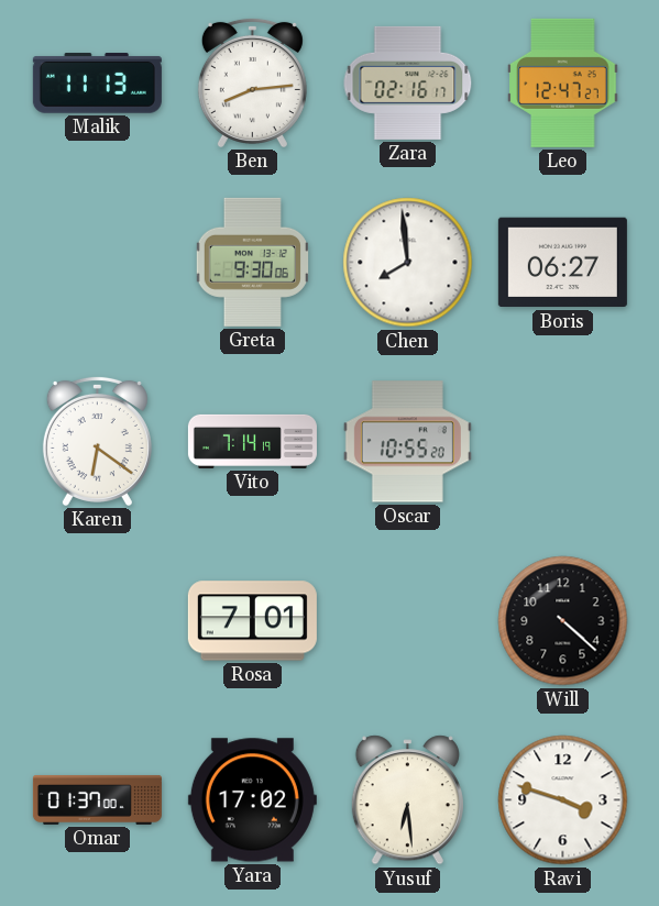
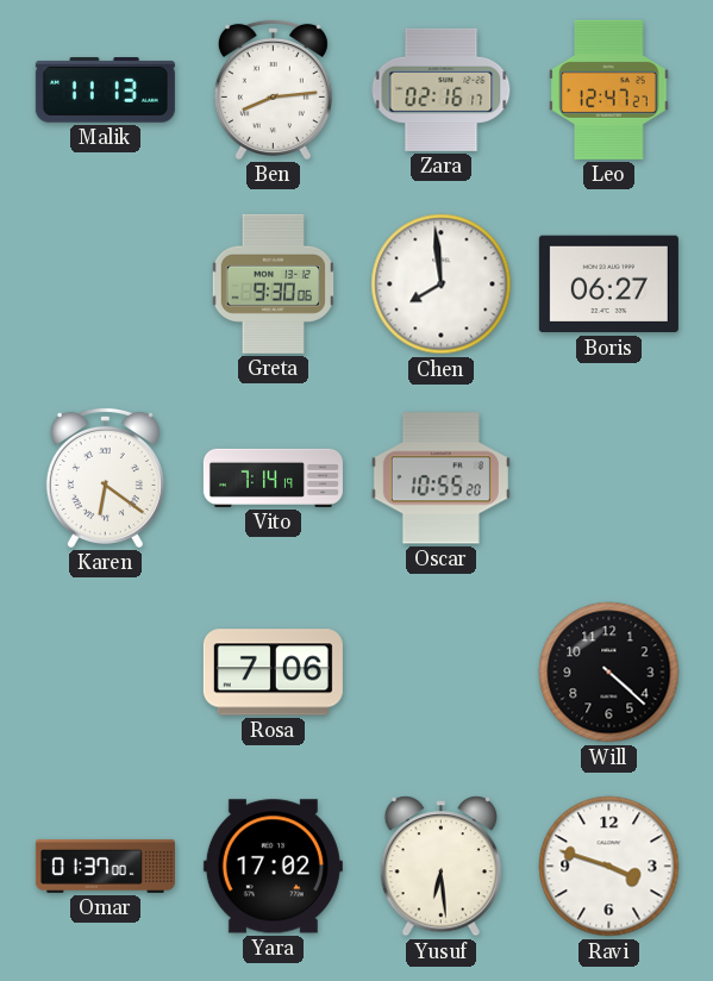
Rosa: 7:01 -> 7:06 (273, 673)
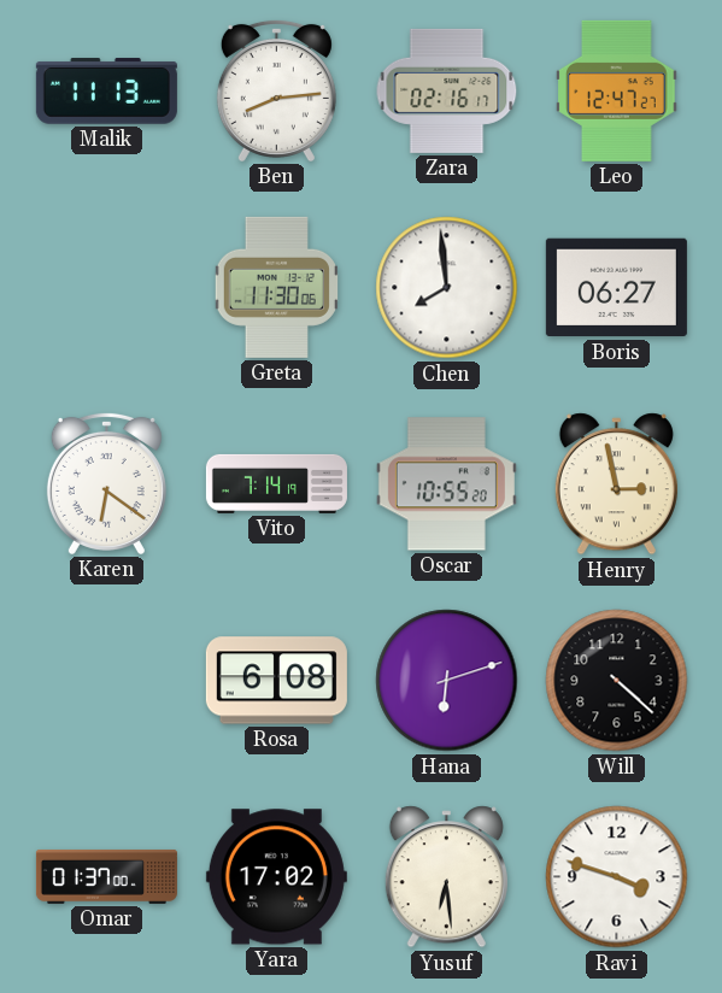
Greta: 9:30 -> 11:30 (276, 287)
Henry: none -> 2:58 (616, 484)
Rosa: 7:06 -> 6:08 (276, 681)
Hana: none -> 6:12 (447, 681)
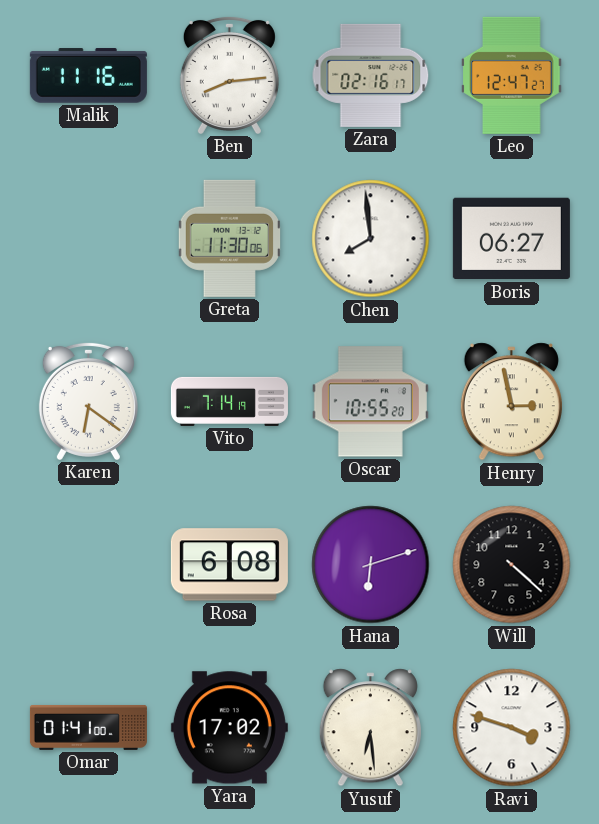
Malik: 11:13 -> 11:16 (88, 76)
Omar: 01:37 -> 01:41 (88, 727)
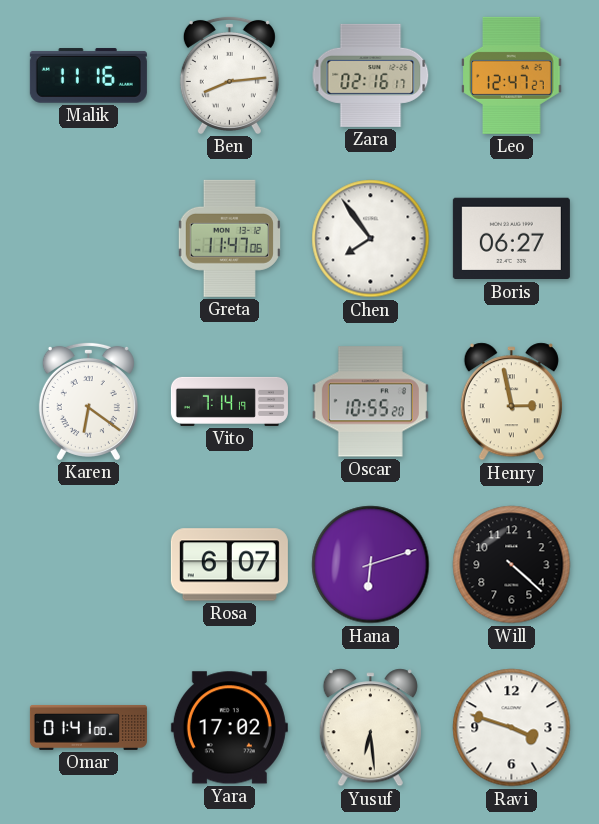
Greta: 11:30 -> 11:47 (229, 238)
Chen: 7:59 -> 7:54 (371, 239)
Rosa: 6:08 -> 6:07 (229, 565)
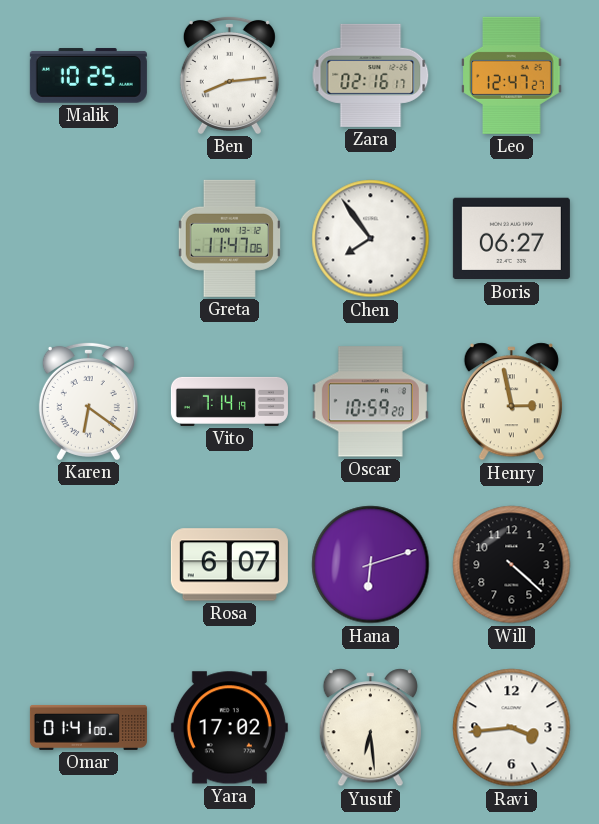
Malik: 11:16 -> 10:25 (88, 76)
Oscar: 10:55 -> 10:59 (370, 402)
Ravi: 3:48 -> 3:44 (512, 728)
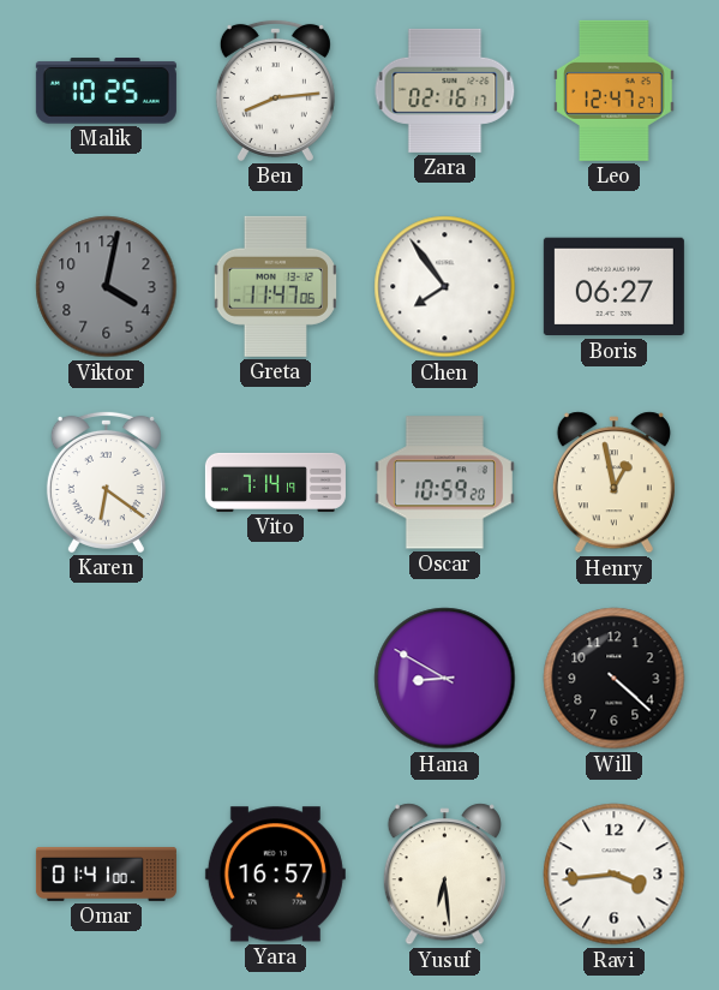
Viktor: none -> 4:02 (107, 287)
Henry: 2:58 -> 12:58 (613, 483)
Rosa: 6:07 -> none (229, 565)
Hana: 6:12 -> 8:50 (445, 679)
Yara: 17:02 -> 16:57 (275, 875)
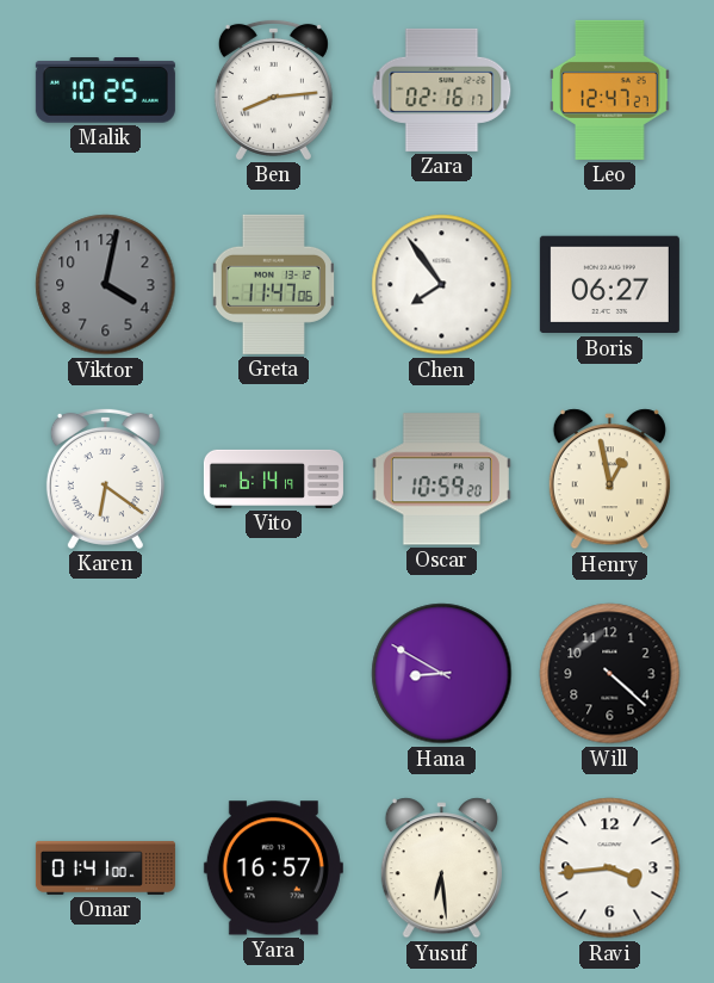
Vito: 7:14 -> 6:14 (273, 478)
